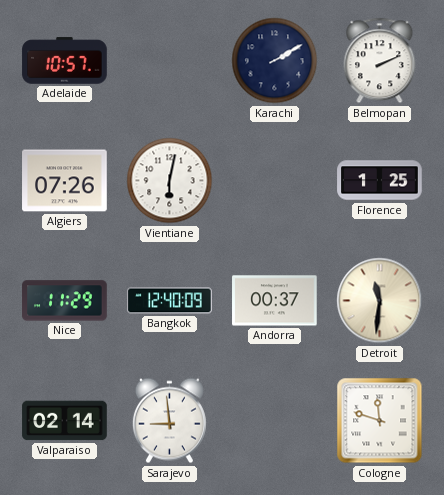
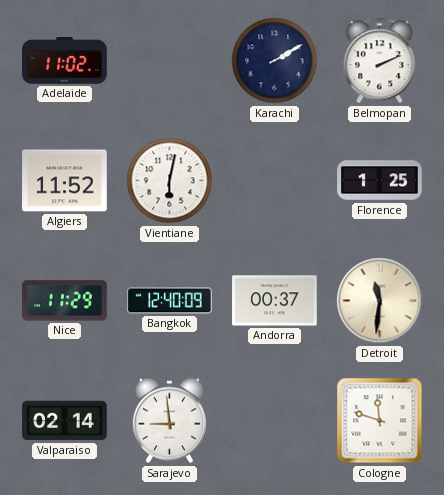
Adelaide: 10:57 -> 11:02 (65, 61)
Algiers: 07:26 -> 11:52 (65, 181)
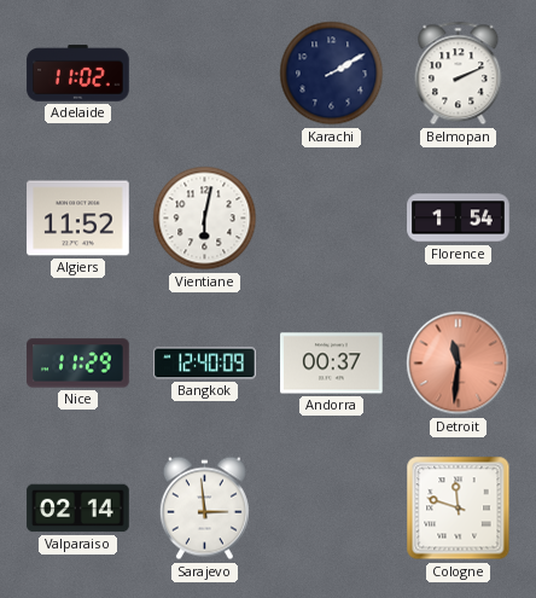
Florence: 1:25 -> 1:54 (459, 219)
Detroit dial: cream -> salmon (459, 364)
Sarajevo: 8:59 -> 2:59 (204, 509)
